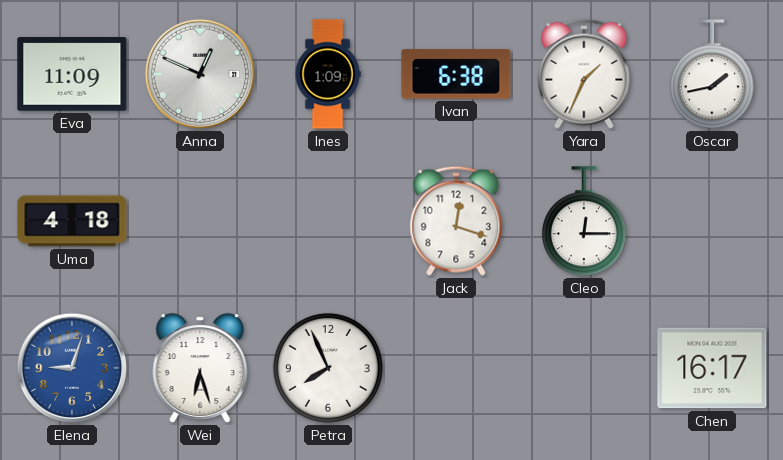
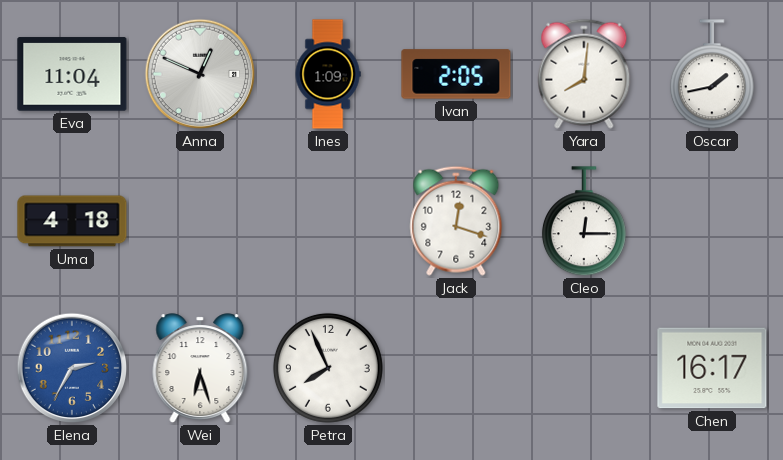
Eva: 11:09 -> 11:04 (72, 74)
Ivan: 6:38 -> 2:05 (456, 74)
Yara: 1:34 -> 8:01 (584, 74)
Elena: 9:03 -> 2:35 (72, 368)
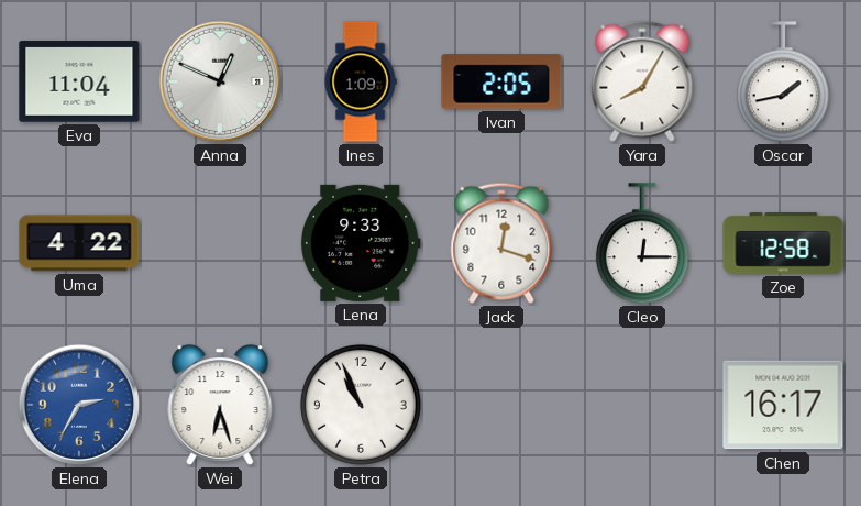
Yara: 8:01 -> 8:05 (642, 81)
Uma: 4:18 -> 4:22 (79, 243)
Lena: none -> 9:33 (361, 243)
Zoe: none -> 12:58 (783, 244)
Petra: 7:56 -> 10:56 (361, 405)
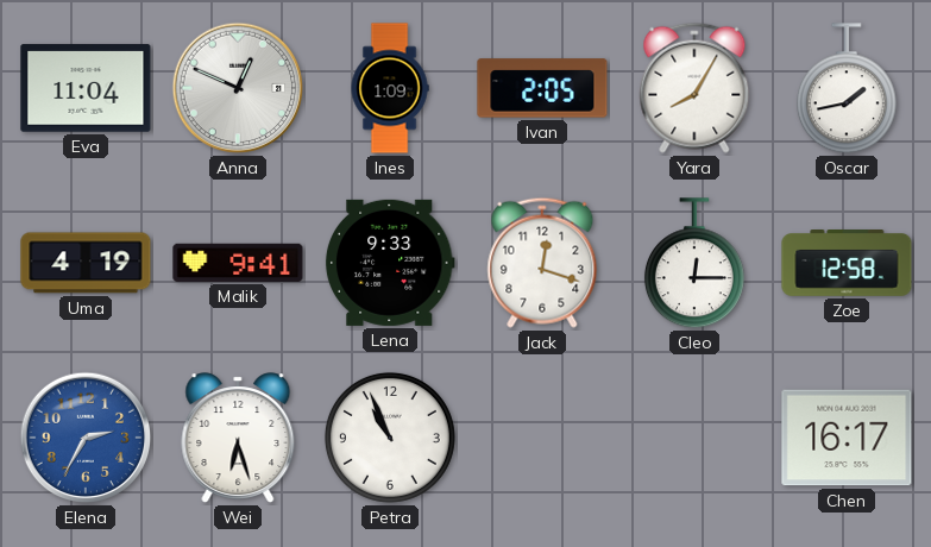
Uma: 4:22 -> 4:19 (86, 263)
Malik: none -> 9:41 (238, 263)
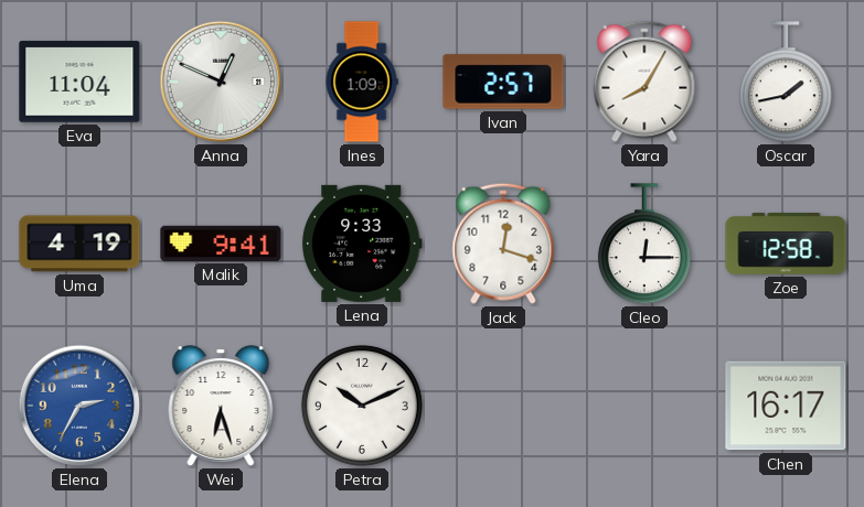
Ivan: 2:05 -> 2:57 (503, 82)
Petra: 10:56 -> 10:11 (362, 406)
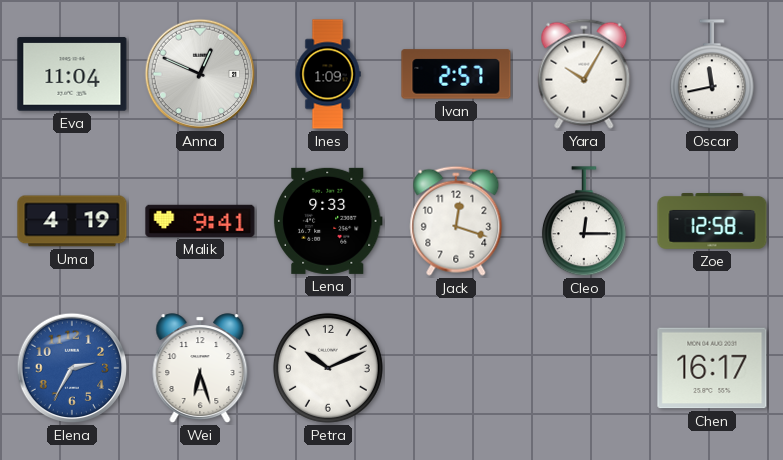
Yara: 8:05 -> 10:05 (584, 74)
Oscar: 1:43 -> 11:43 (712, 75)
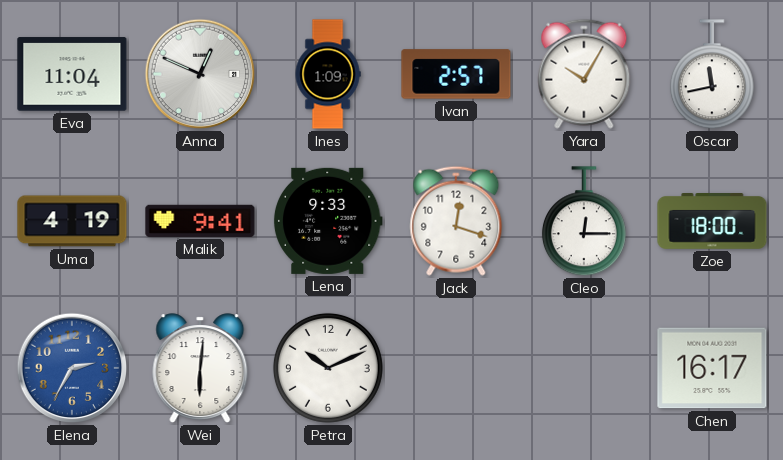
Zoe: 12:58 -> 18:00 (712, 222)
Wei: 6:27 -> 6:01 (200, 368)
